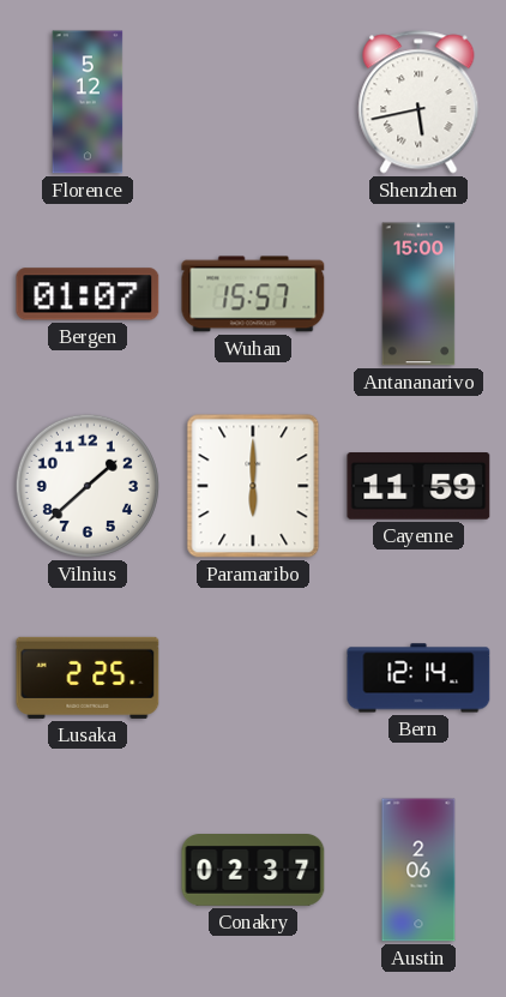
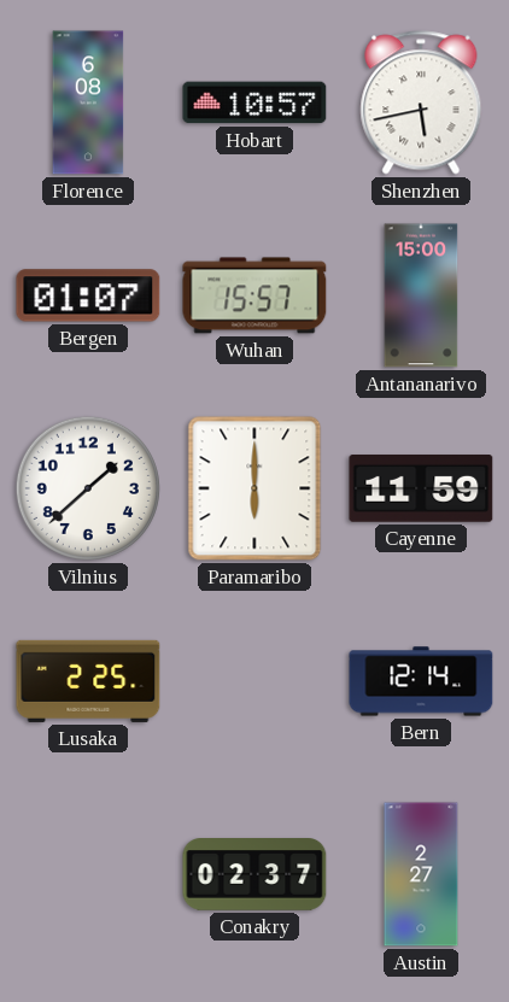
Florence: 5:12 -> 6:08 (88, 102)
Hobart: none -> 10:57 (255, 102)
Austin: 2:06 -> 2:27 (421, 874)
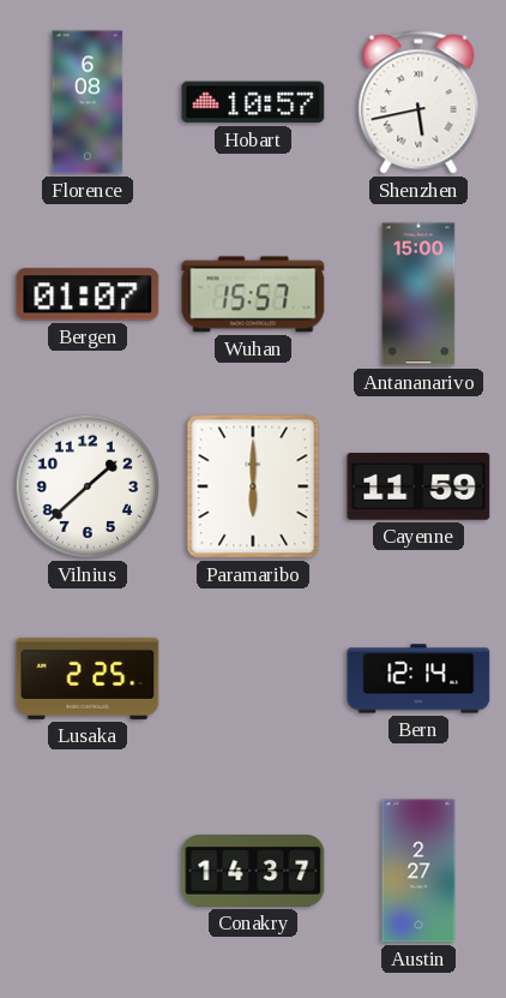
Conakry: 02:37 -> 14:37 (253, 872)
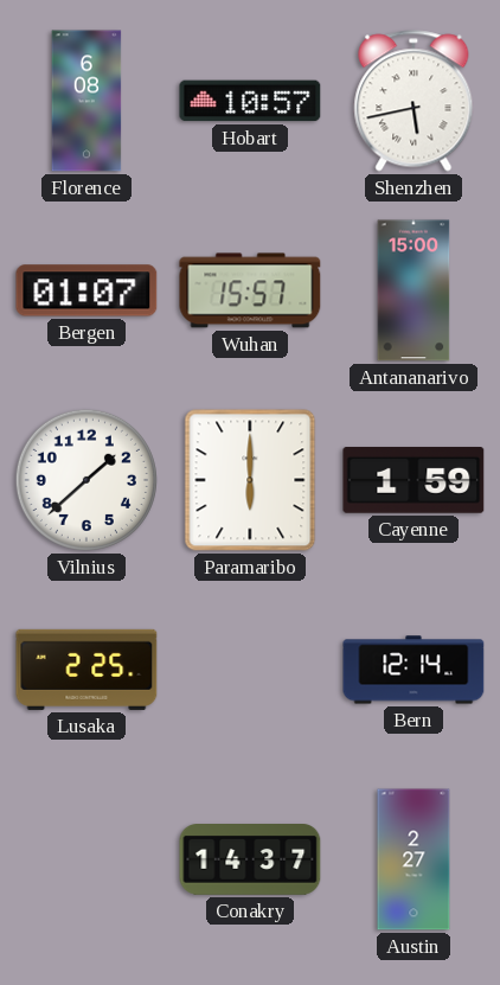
Cayenne: 11:59 -> 1:59 (414, 481)
